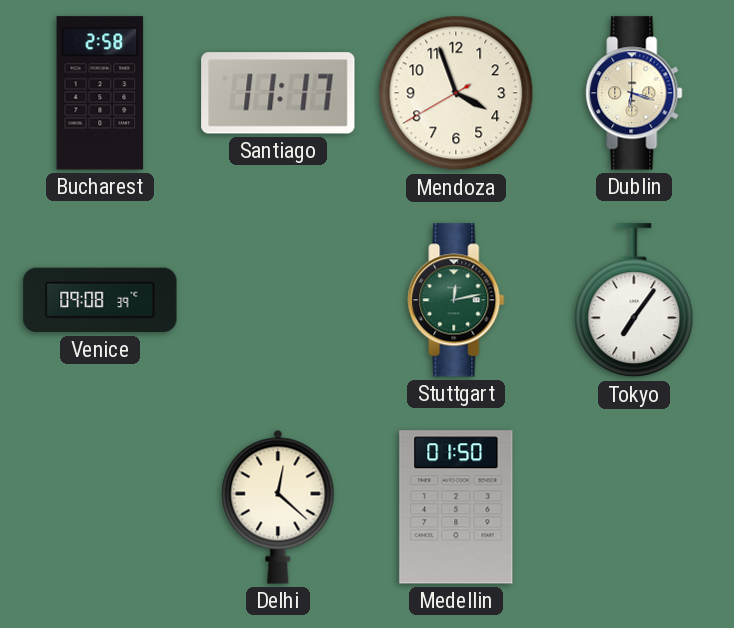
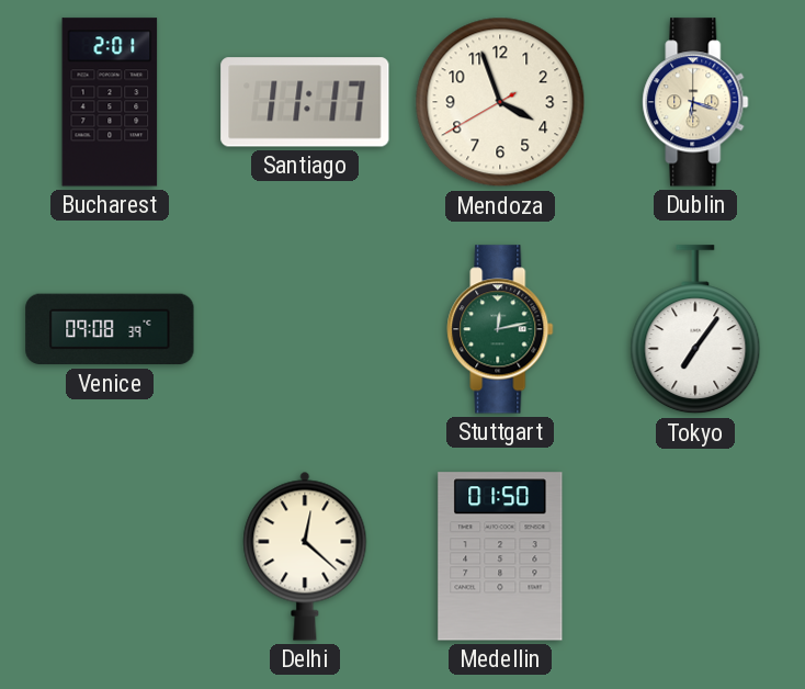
Bucharest: 2:58 -> 2:01 (110, 102)
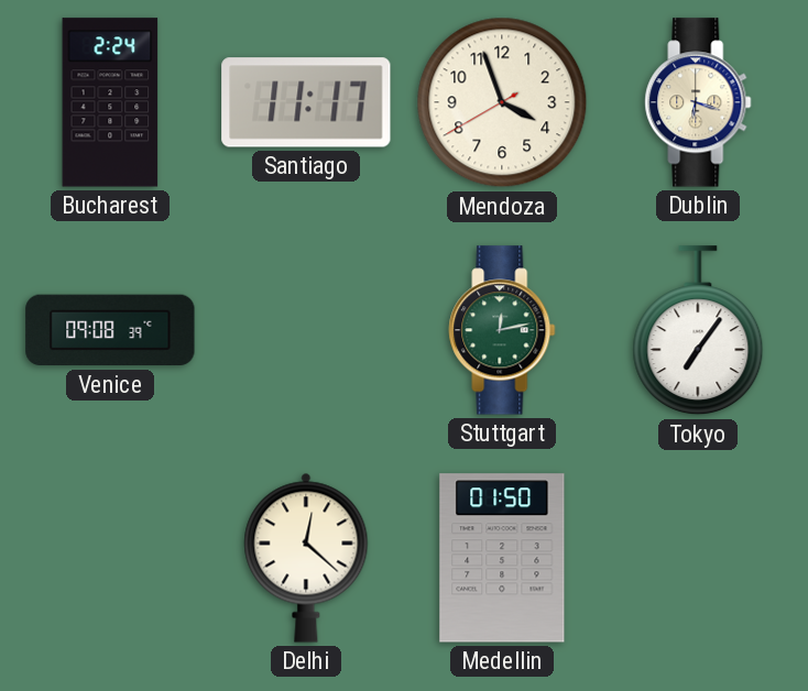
Bucharest: 2:01 -> 2:24 (110, 102)
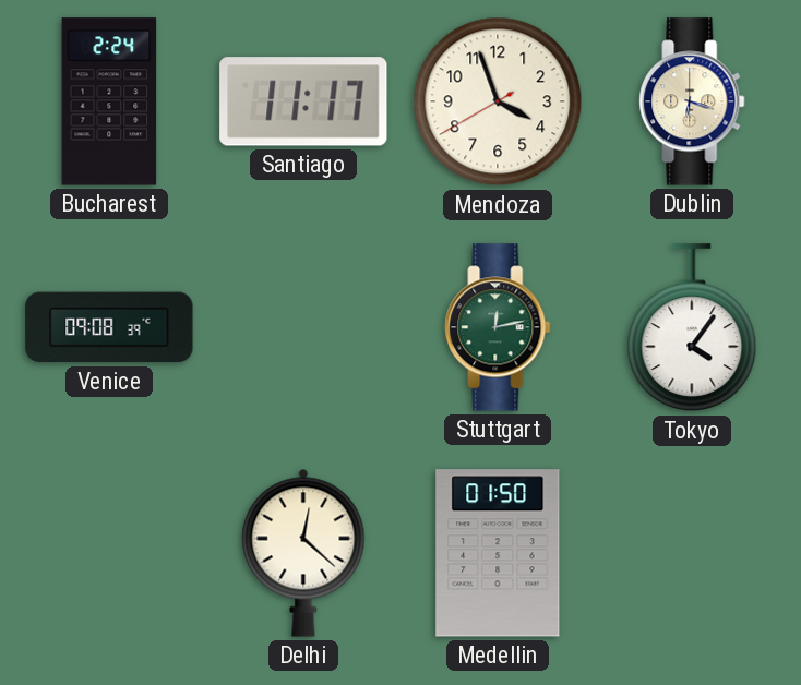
Tokyo: 7:06 -> 4:06 (692, 328)
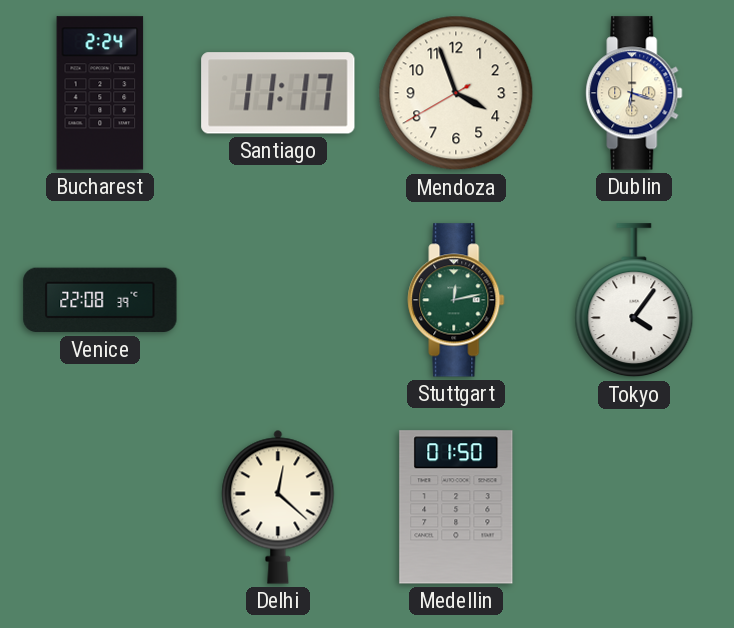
Venice: 09:08 -> 22:08 (100, 300)
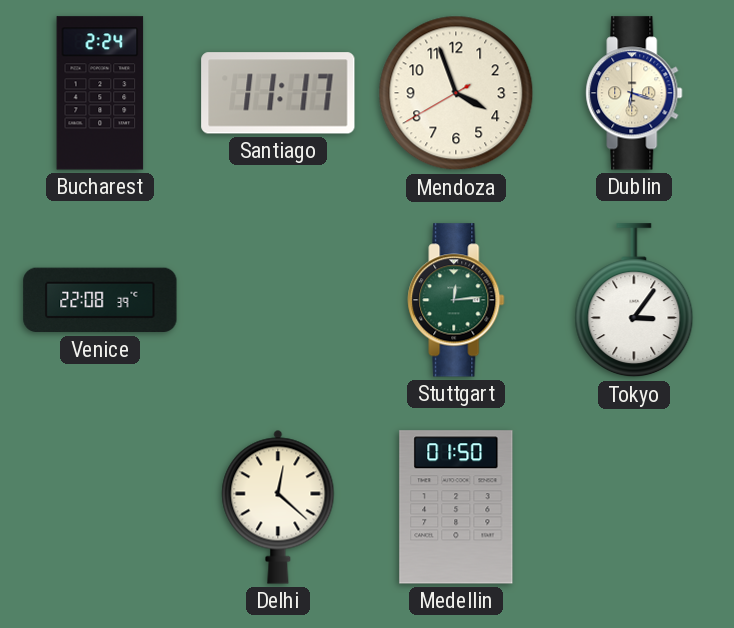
Stuttgart: 12:13 -> 12:14 (456, 300)
Tokyo: 4:06 -> 3:06 (634, 301)
